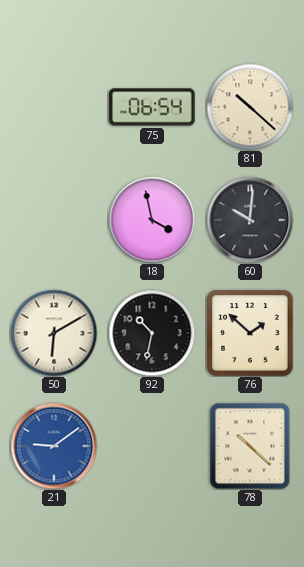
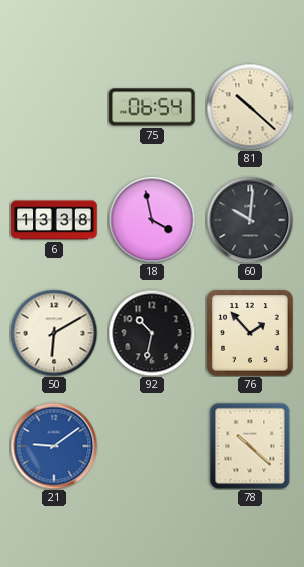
6: none -> 13:38 (54, 220)
76: 1:52 -> 1:53 (250, 333)
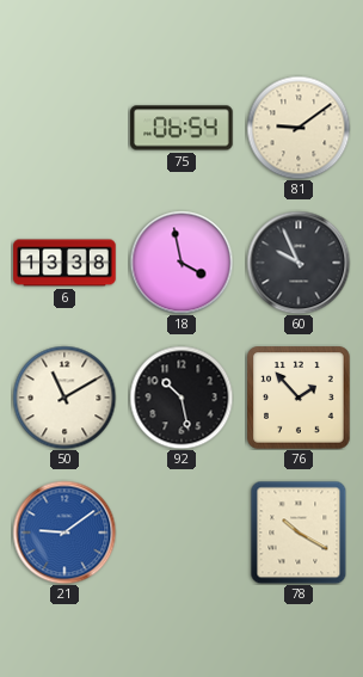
81: 10:22 -> 9:09 (299, 128)
60: 10:01 -> 9:56 (299, 263)
50: 6:10 -> 11:10 (64, 398)
92: 10:32 -> 10:28 (181, 398)
78: 10:22 -> 10:20 (299, 533)
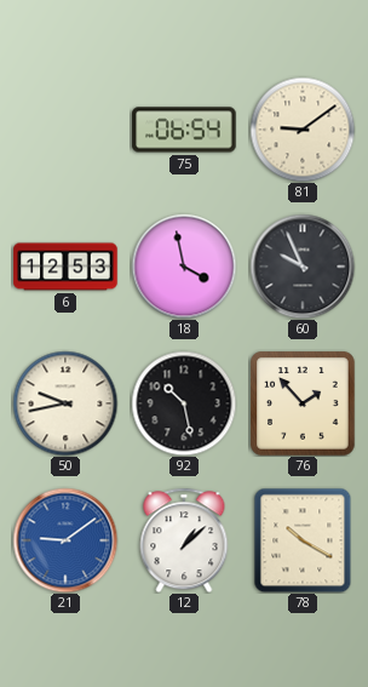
6: 13:38 -> 12:53 (65, 267)
50: 11:10 -> 9:43 (65, 403)
12: none -> 1:08 (184, 540)
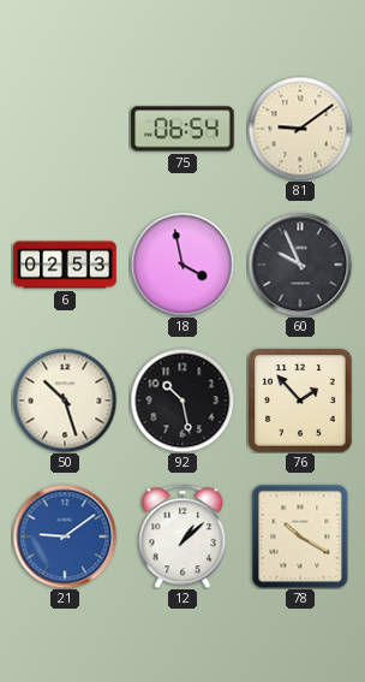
6: 12:53 -> 02:53 (65, 265)
50: 9:43 -> 10:27 (65, 401)
